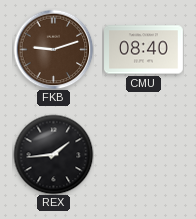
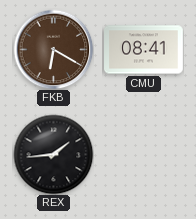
FKB: 9:12 -> 6:20 (53, 49)
CMU: 08:40 -> 08:41 (144, 50)
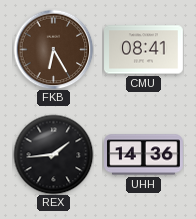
FKB: 6:20 -> 6:25 (53, 49)
UHH: none -> 14:36 (144, 155)
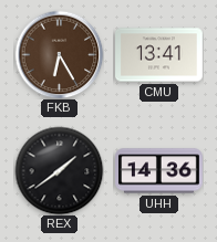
CMU: 08:41 -> 13:41 (159, 55)
REX: 1:44 -> 1:39 (59, 170)
